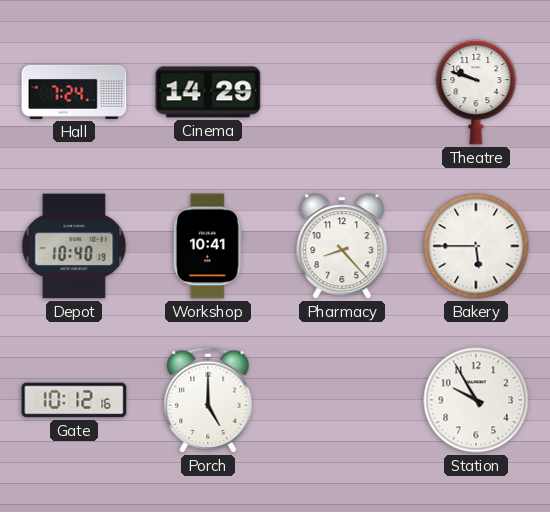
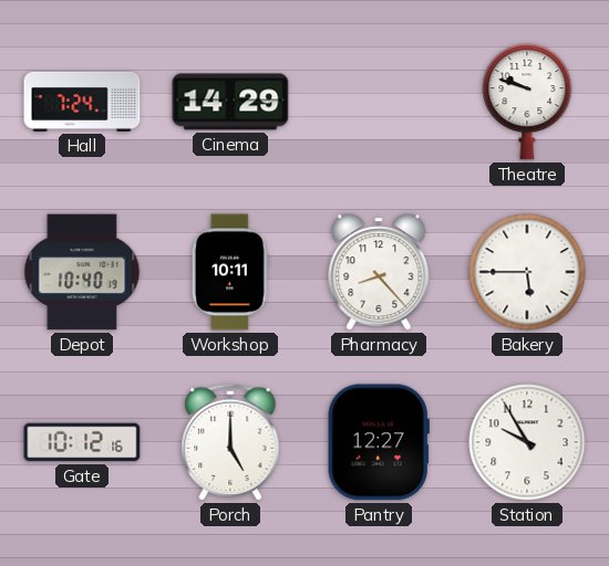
Workshop: 10:41 -> 10:11 (230, 272)
Pantry: none -> 12:27 (379, 442)
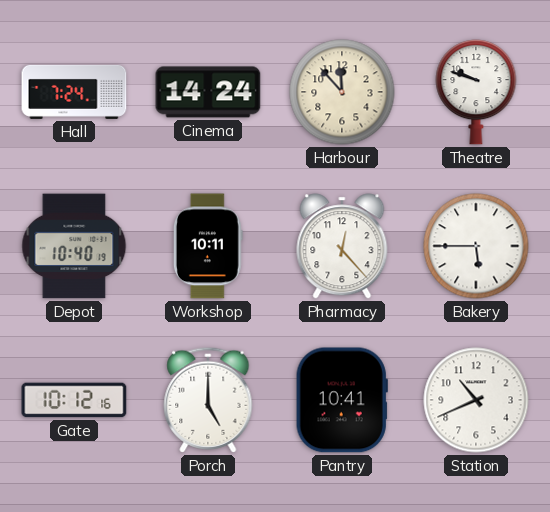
Cinema: 14:29 -> 14:24 (208, 92)
Harbour: none -> 11:53 (342, 92)
Pharmacy: 8:23 -> 12:23 (342, 246)
Pantry: 12:27 -> 10:41 (342, 400)
Station: 9:55 -> 10:41 (476, 400)
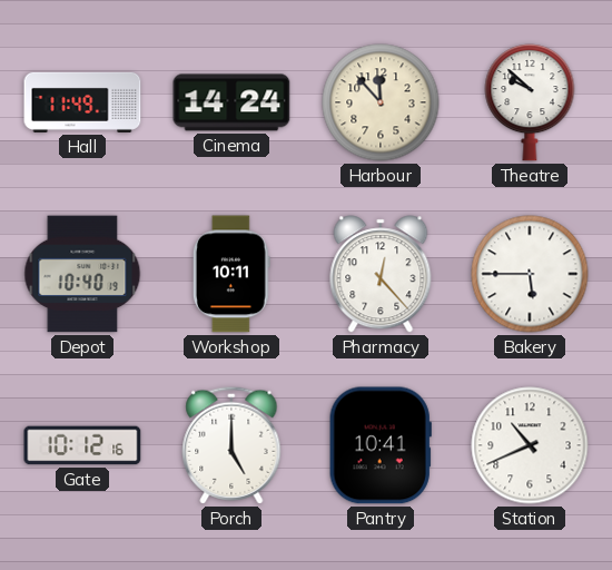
Hall: 7:24 -> 11:49 (82, 102)
Theatre: 9:48 -> 9:52 (530, 102)
